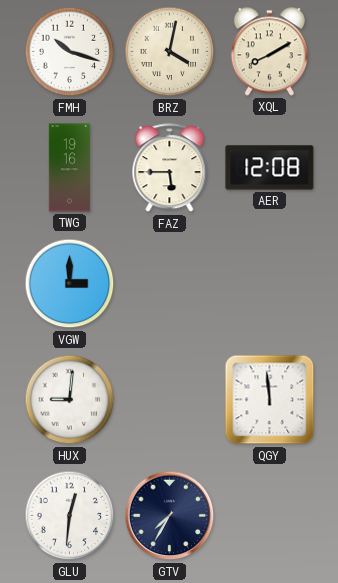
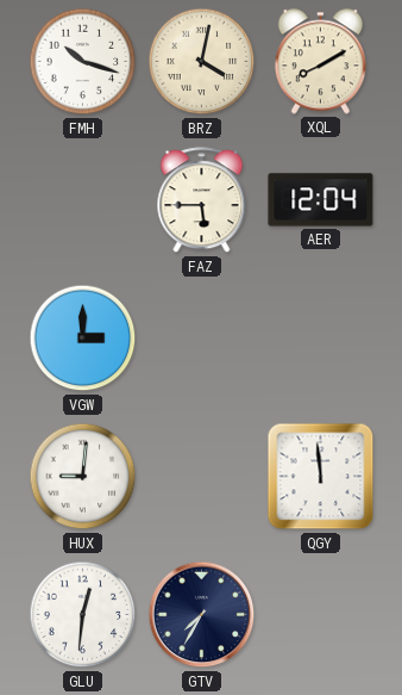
TWG: 19:16 -> none (70, 168)
AER: 12:08 -> 12:04 (321, 200)
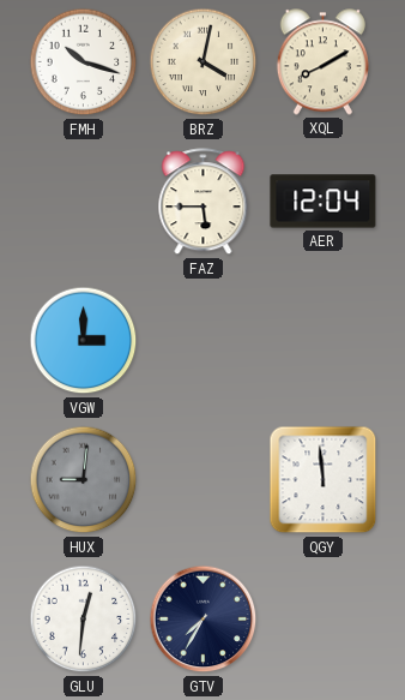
HUX dial: white -> grey (84, 480)
